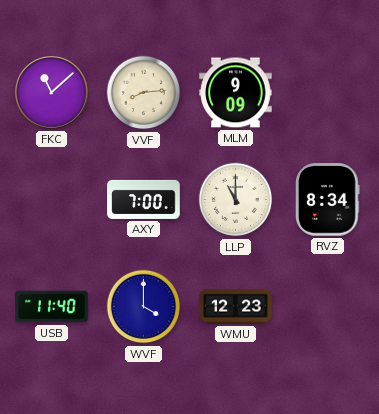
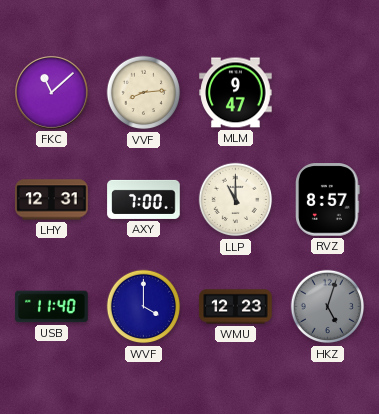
MLM: 9:09 -> 9:47 (236, 93)
LHY: none -> 12:31 (52, 200)
RVZ: 8:34 -> 8:57 (328, 200)
HKZ: none -> 5:03 (328, 307)
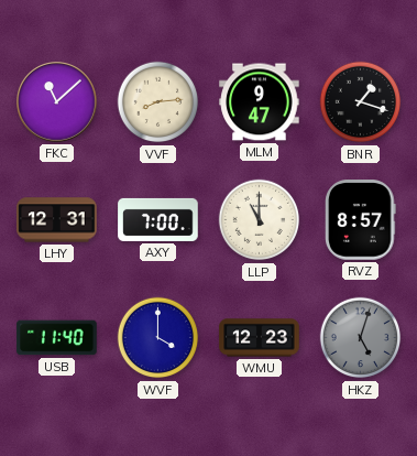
BNR: none -> 1:18 (361, 102)
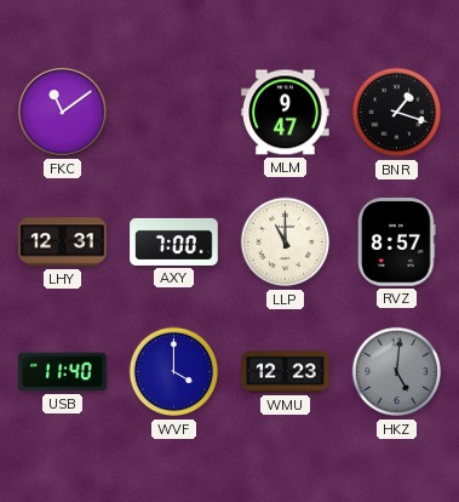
FKC: 11:08 -> 11:09 (63, 113)
VVF: 8:14 -> none (158, 102)
HKZ: 5:03 -> 5:01 (397, 372)
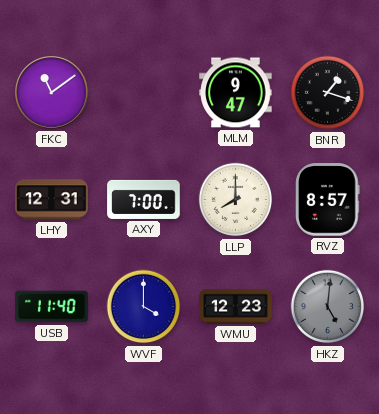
LLP: 11:00 -> 8:00 (236, 200)
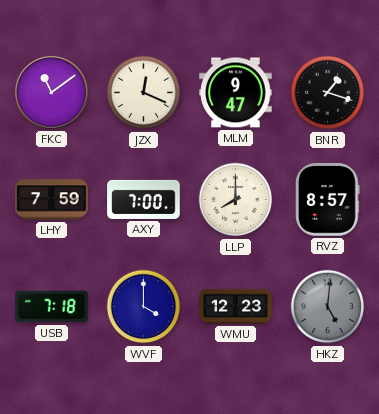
JZX: none -> 12:19 (144, 93)
LHY: 12:31 -> 7:59 (52, 200)
USB: 11:40 -> 7:18 (52, 307)
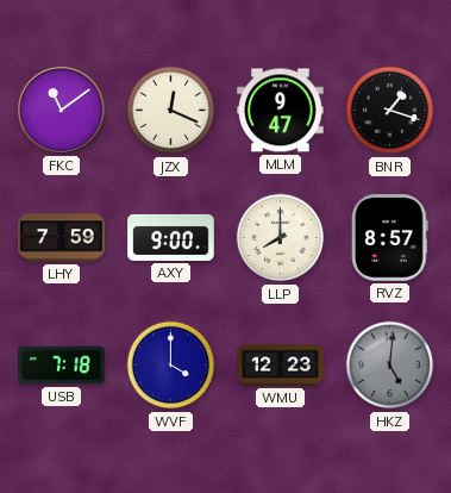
AXY: 7:00 -> 9:00 (171, 237)
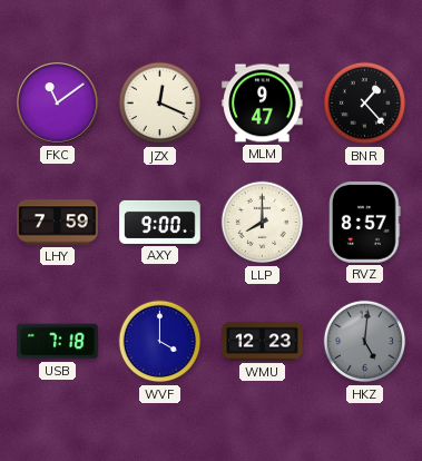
BNR: 1:18 -> 1:23 (365, 104)
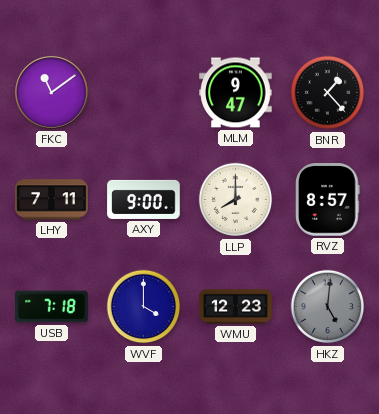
JZX: 12:19 -> none (160, 104)
LHY: 7:59 -> 7:11 (52, 200)
